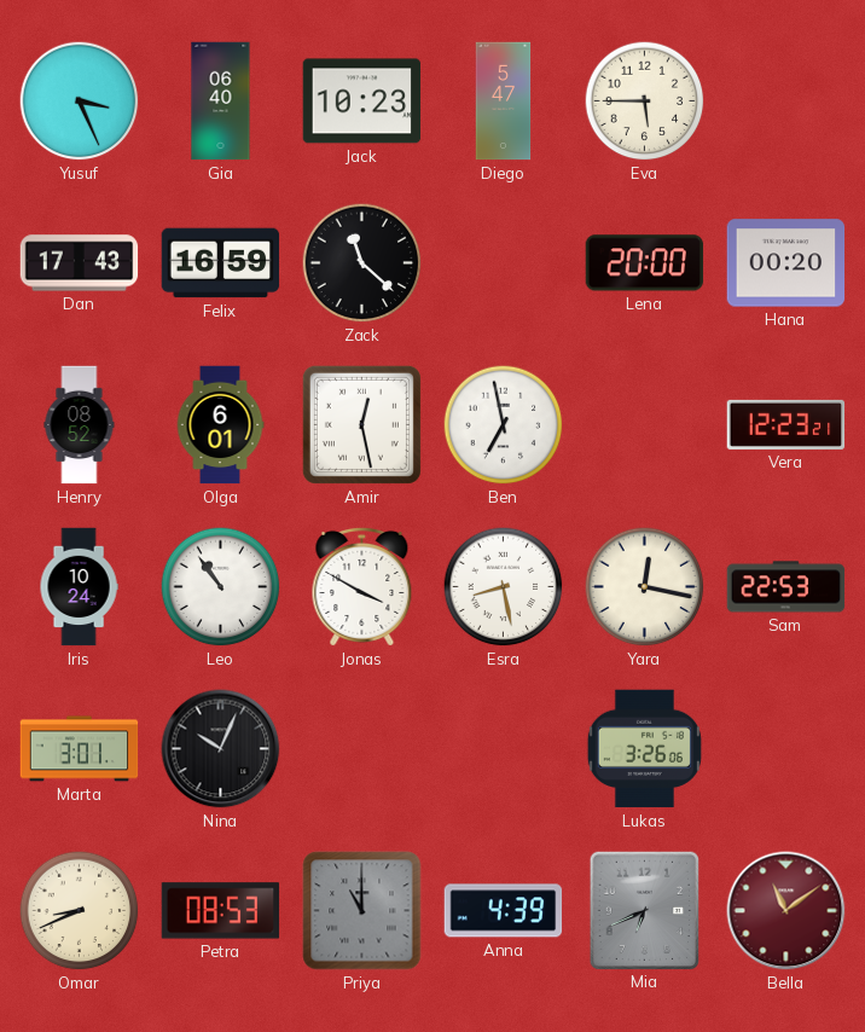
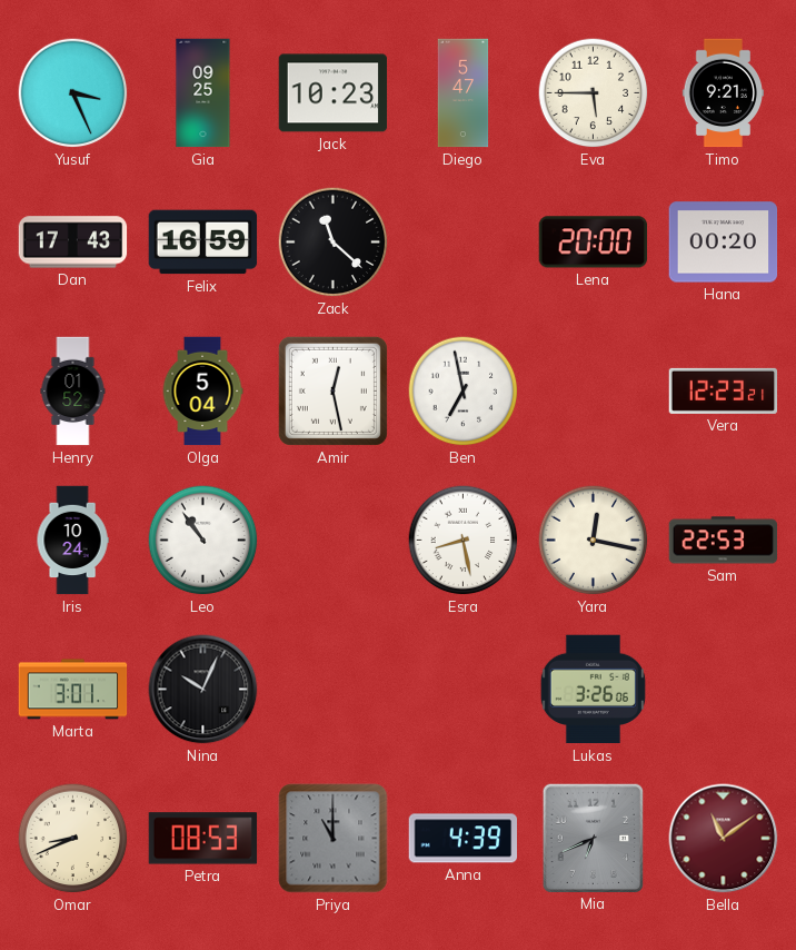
Gia: 06:40 -> 09:25 (203, 93)
Timo: none -> 9:21 (724, 93)
Henry: 08:52 -> 01:52 (73, 392)
Olga: 6:01 -> 5:04 (202, 392)
Jonas: 3:50 -> none (362, 586)
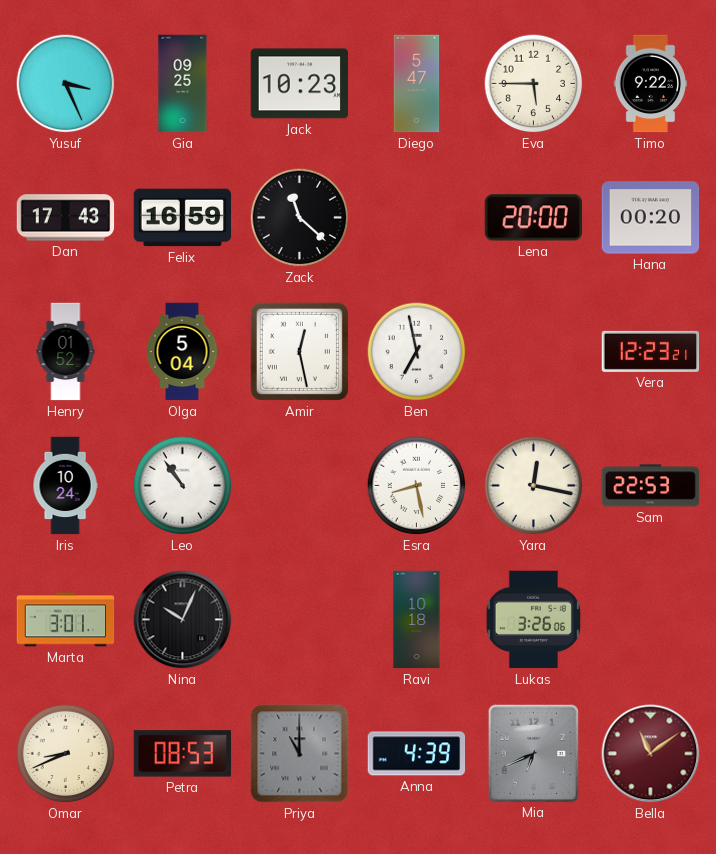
Timo: 9:21 -> 9:22 (651, 84)
Ravi: none -> 10:18 (417, 620)
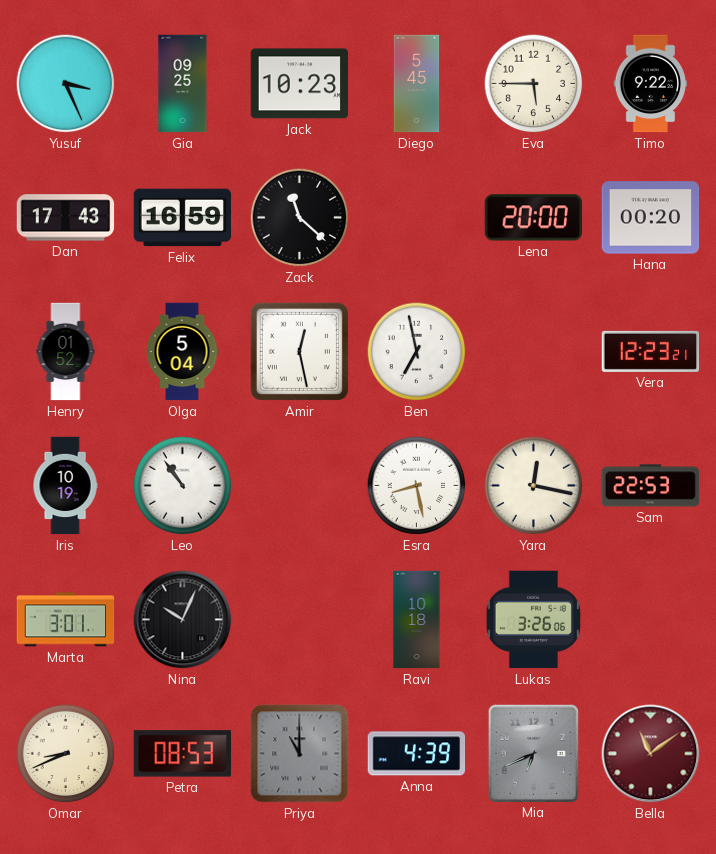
Diego: 5:47 -> 5:45 (417, 84)
Iris: 10:24 -> 10:19 (65, 486)
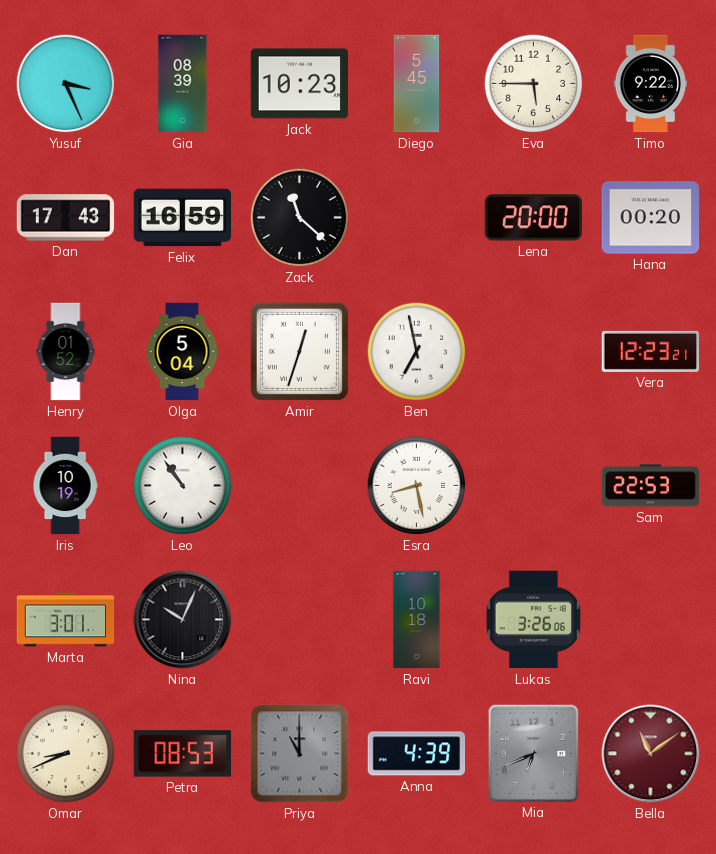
Gia: 09:25 -> 08:39 (183, 84)
Amir: 12:28 -> 12:33 (299, 351)
Yara: 12:17 -> none (534, 486)
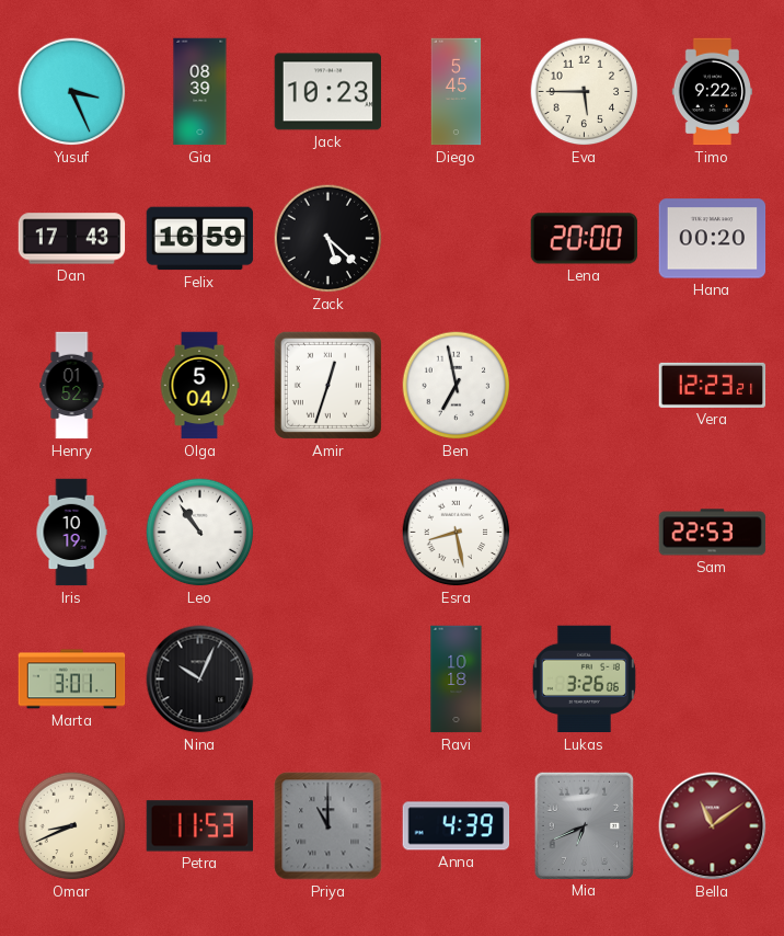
Zack: 11:22 -> 5:22 (328, 239)
Petra: 08:53 -> 11:53 (200, 826)
